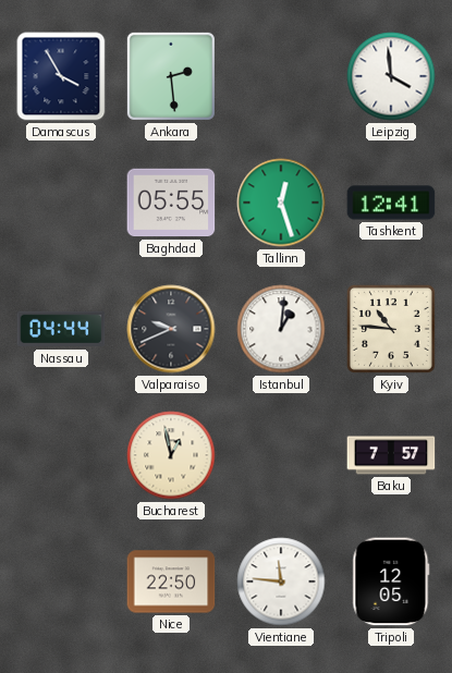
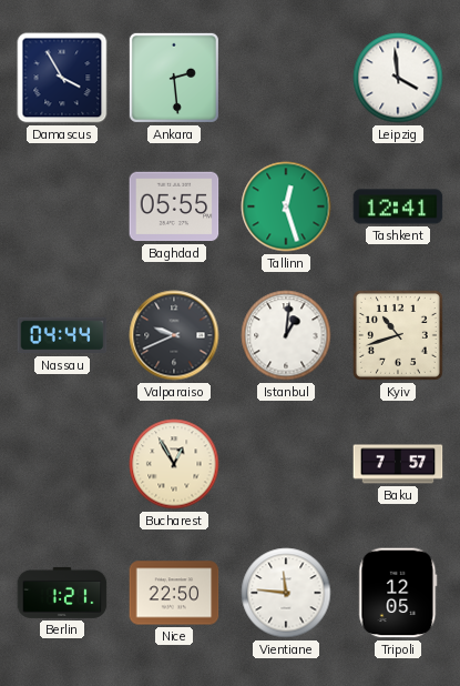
Kyiv: 10:46 -> 10:42 (398, 335)
Bucharest: 12:58 -> 12:55 (174, 464)
Berlin: none -> 1:21 (62, 593)
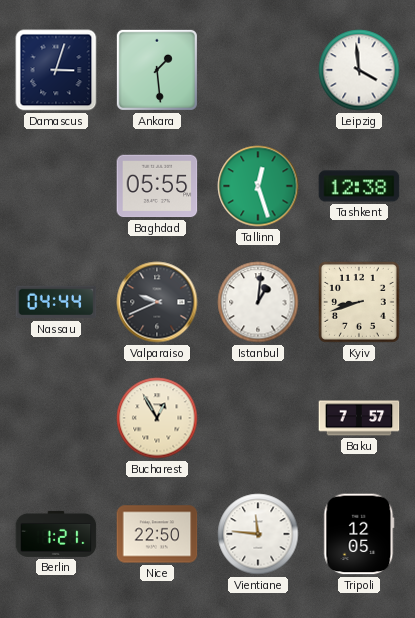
Damascus: 3:55 -> 3:03 (56, 70)
Ankara: 2:29 -> 1:29 (157, 70)
Tashkent: 12:41 -> 12:38 (359, 186)
Kyiv: 10:42 -> 8:42 (359, 302)
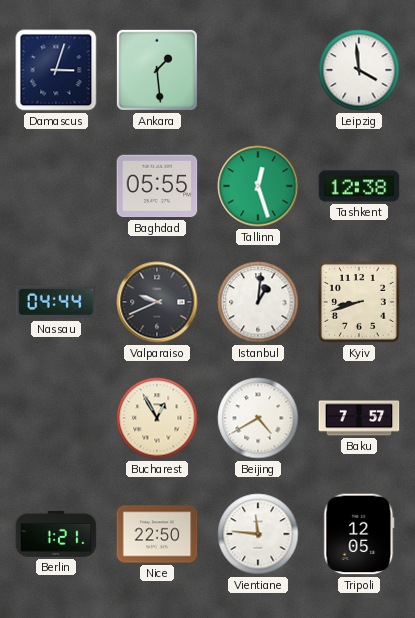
Beijing: none -> 4:40 (258, 418)
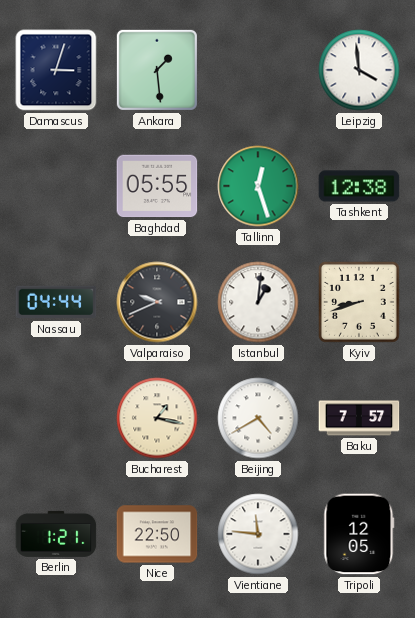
Bucharest: 12:55 -> 1:17 (157, 418)
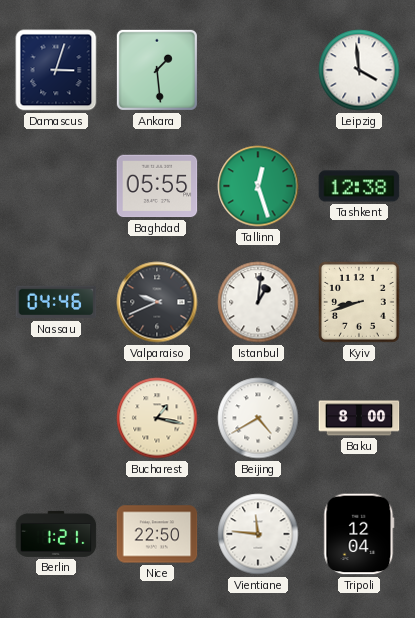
Nassau: 04:44 -> 04:46 (56, 302)
Baku: 7:57 -> 8:00 (359, 418)
Tripoli: 12:05 -> 12:04 (359, 534)
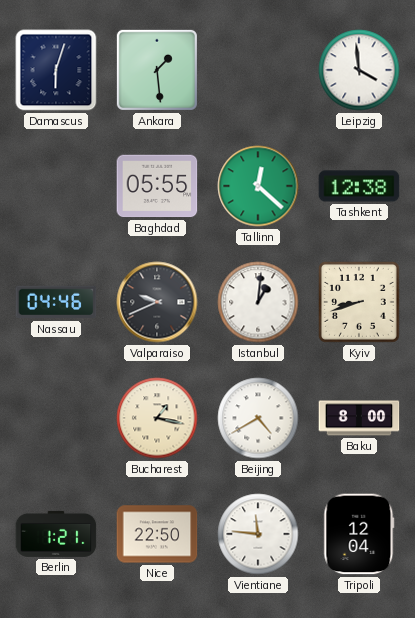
Damascus: 3:03 -> 6:03 (56, 70)
Tallinn: 12:27 -> 12:22 (258, 186)
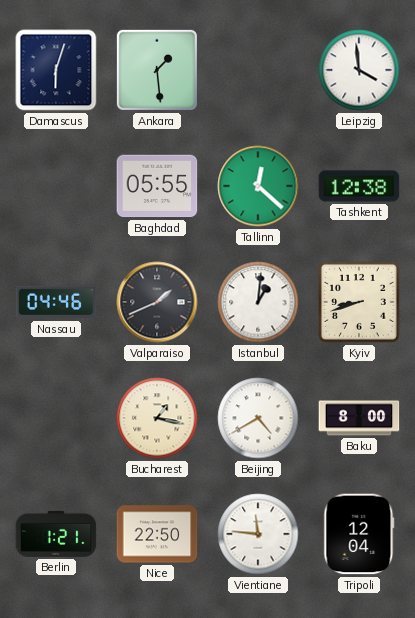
Valparaiso: 9:41 -> 1:41 (157, 302)
